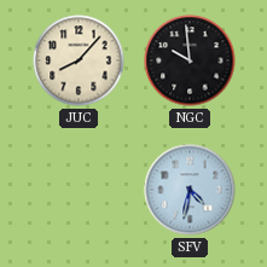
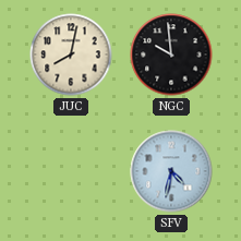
JUC: 8:07 -> 8:02 (71, 55)
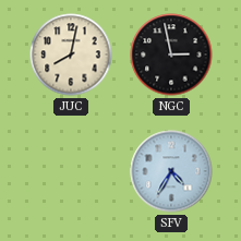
NGC: 9:59 -> 2:58 (171, 55)
SFV: 4:32 -> 4:35 (171, 171)
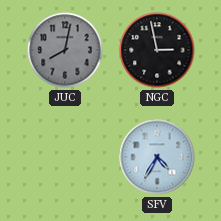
JUC dial: cream -> grey (65, 50)
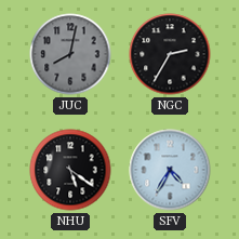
NGC: 2:58 -> 2:35 (170, 54)
NHU: none -> 5:21 (70, 170)
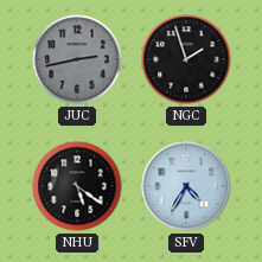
JUC: 8:02 -> 2:43 (77, 59)
NGC: 2:35 -> 1:57 (186, 59)
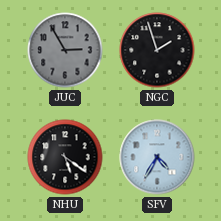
JUC: 2:43 -> 2:55 (65, 50)
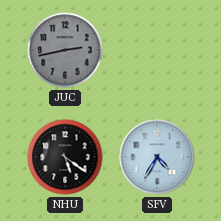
JUC: 2:55 -> 2:43 (65, 50)
NGC: 1:57 -> none (157, 50)
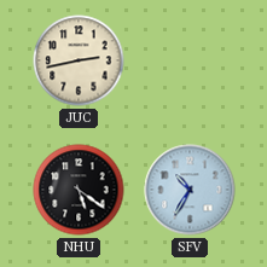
JUC dial: grey -> cream (79, 60)
SFV: 4:35 -> 10:35 (190, 190)
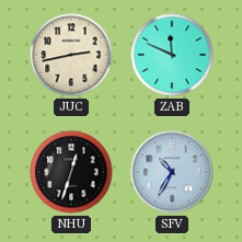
ZAB: none -> 11:49 (172, 55)
NHU: 5:21 -> 12:33 (71, 172)
